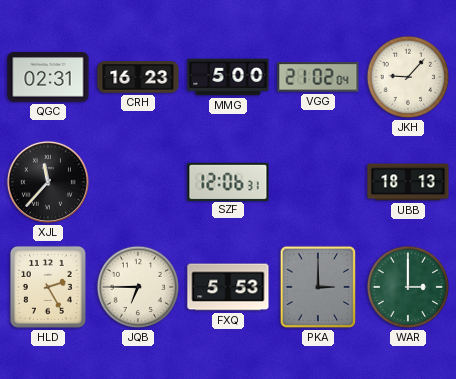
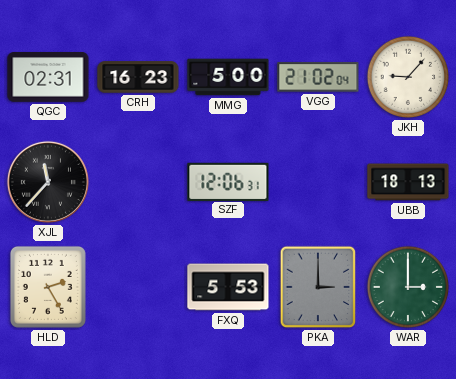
JQB: 6:45 -> none (138, 287)
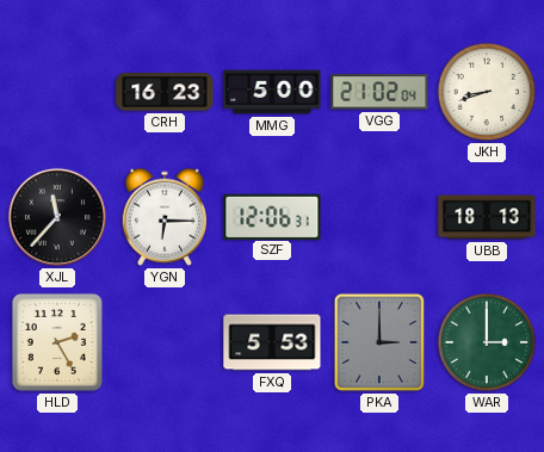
QGC: 02:31 -> none (48, 78)
JKH: 9:07 -> 8:42 (487, 92)
YGN: none -> 6:15 (163, 217)
